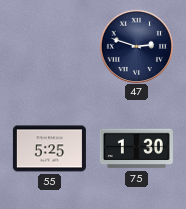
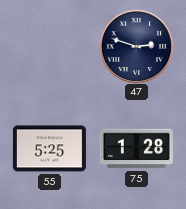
75: 1:30 -> 1:28 (136, 149)
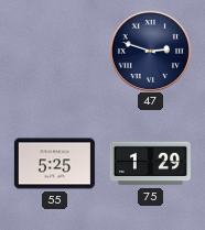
75: 1:28 -> 1:29 (150, 164)
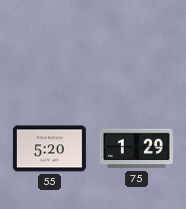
47: 2:48 -> none (150, 51)
55: 5:25 -> 5:20 (49, 149)
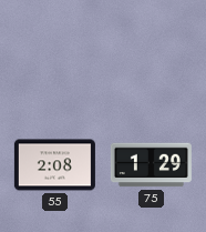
55: 5:20 -> 2:08 (54, 165)
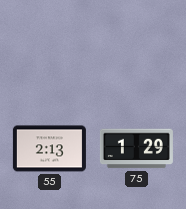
55: 2:08 -> 2:13 (49, 149)
